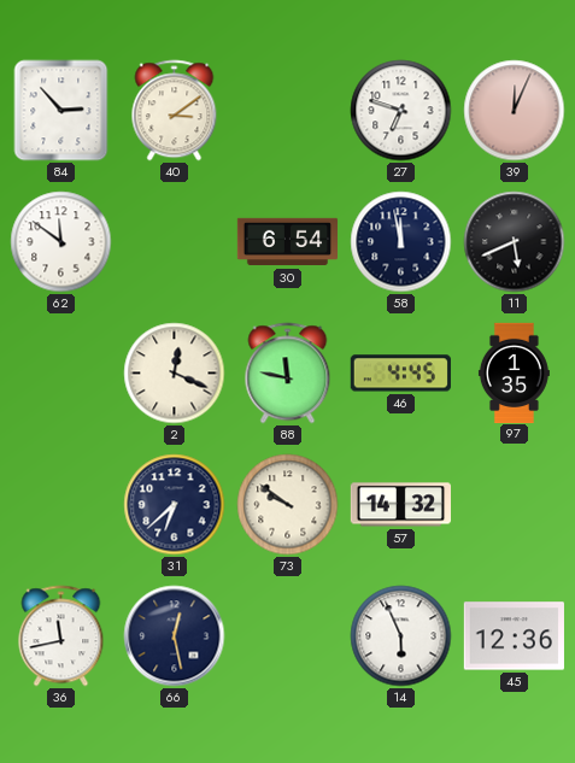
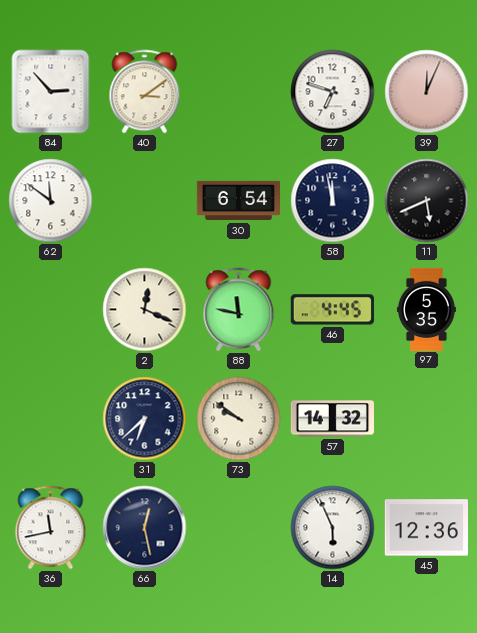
97: 1:35 -> 5:35 (426, 309)
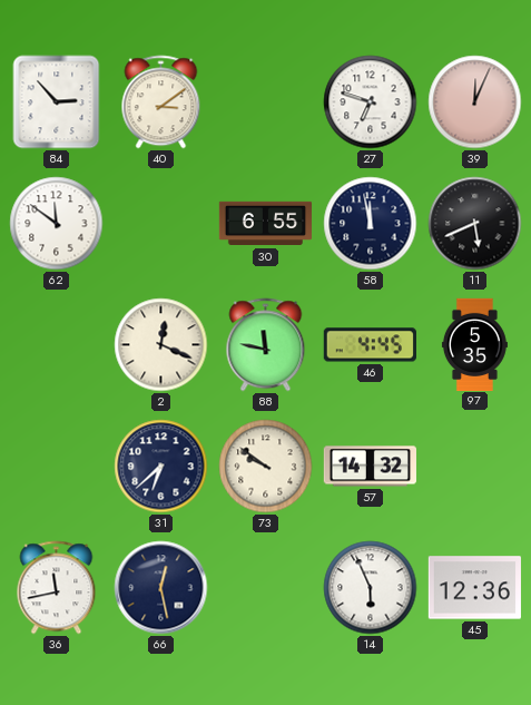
30: 6:54 -> 6:55 (266, 224)
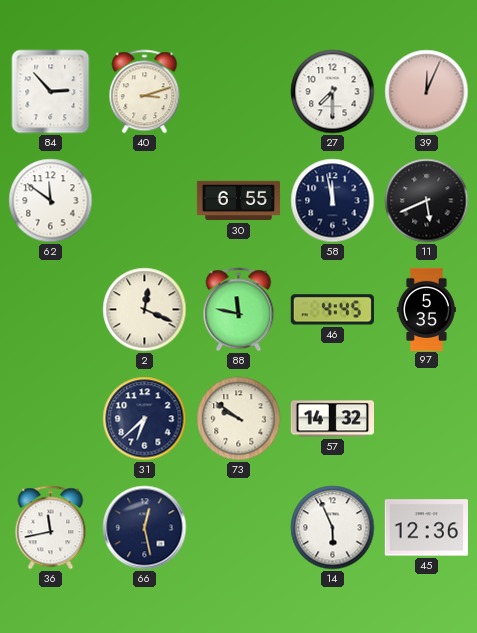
40: 3:09 -> 3:12 (145, 92)
27: 6:48 -> 7:30 (333, 92)
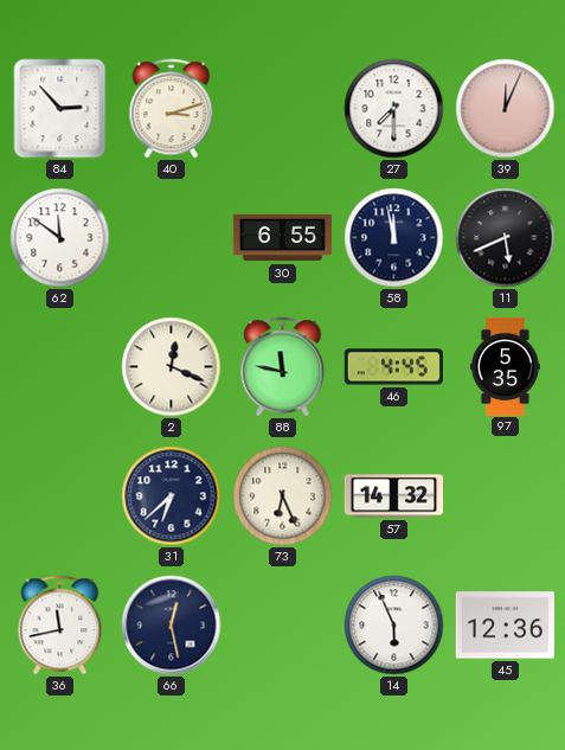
73: 9:51 -> 6:26 (283, 496)
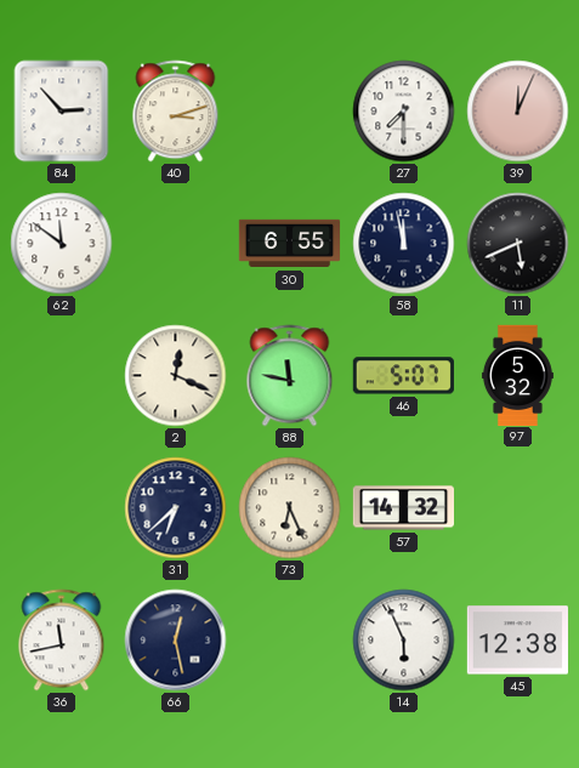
46: 4:45 -> 5:07 (403, 376)
97: 5:35 -> 5:32 (517, 375)
45: 12:36 -> 12:38 (517, 641)
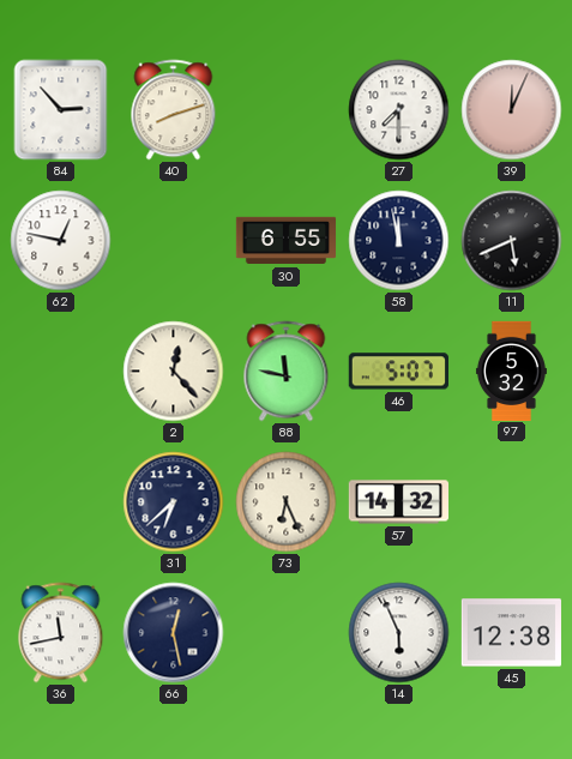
40: 3:12 -> 8:12 (174, 110)
62: 11:51 -> 12:47 (61, 241)
2: 12:19 -> 12:23 (174, 372)
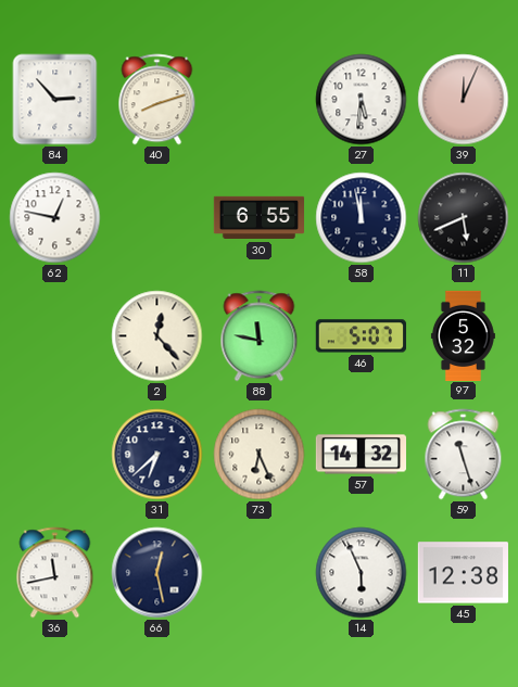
27: 7:30 -> 5:31 (362, 100)
59: none -> 11:27 (464, 455)
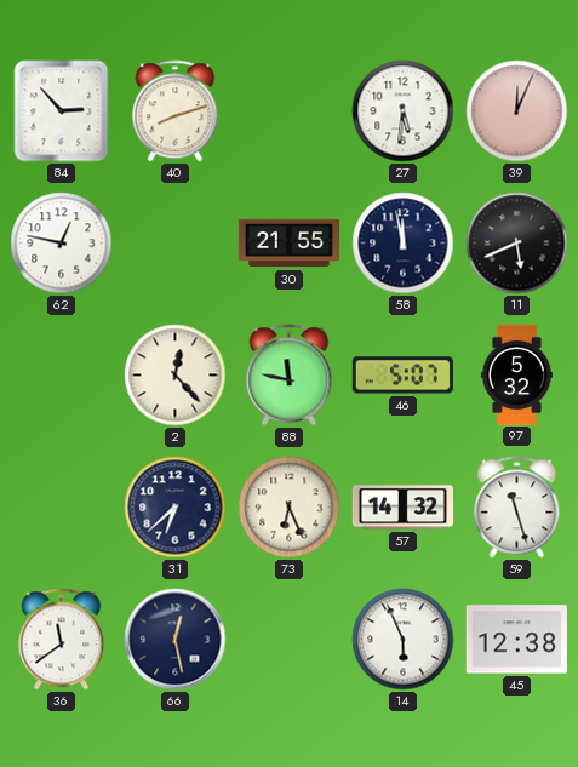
30: 6:55 -> 21:55 (290, 244)
36: 11:43 -> 11:39 (62, 640)
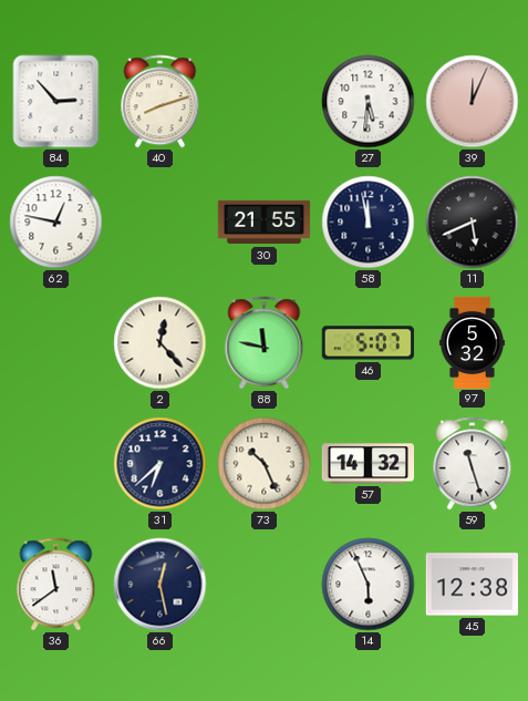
73: 6:26 -> 10:26 (265, 464)
